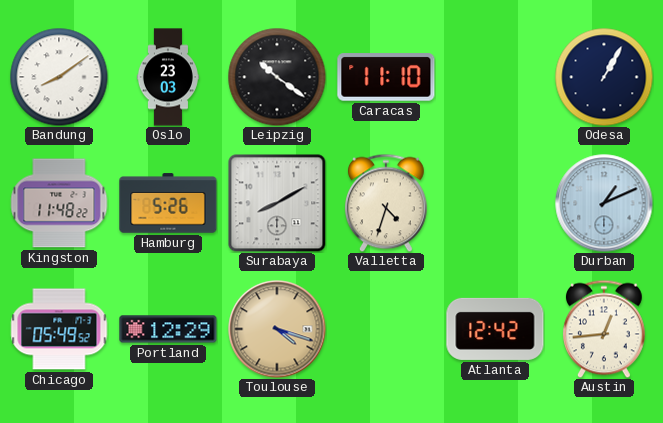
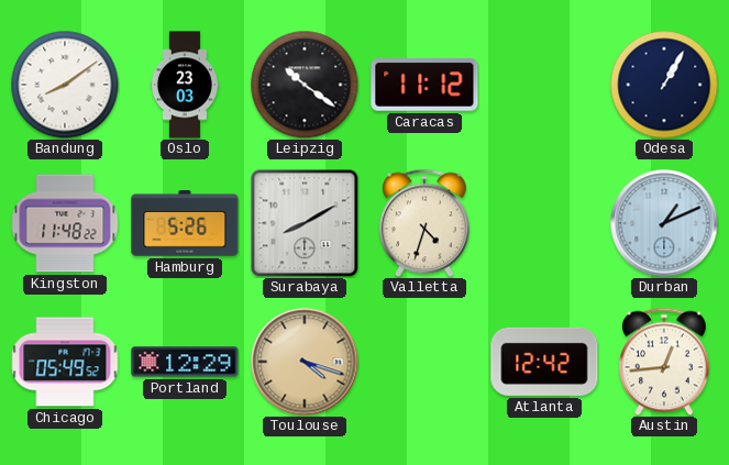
Caracas: 11:10 -> 11:12 (424, 85)
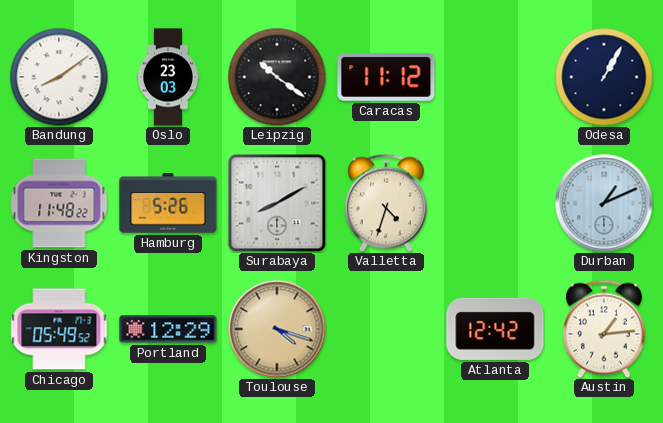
Austin: 12:44 -> 1:14 (604, 329)
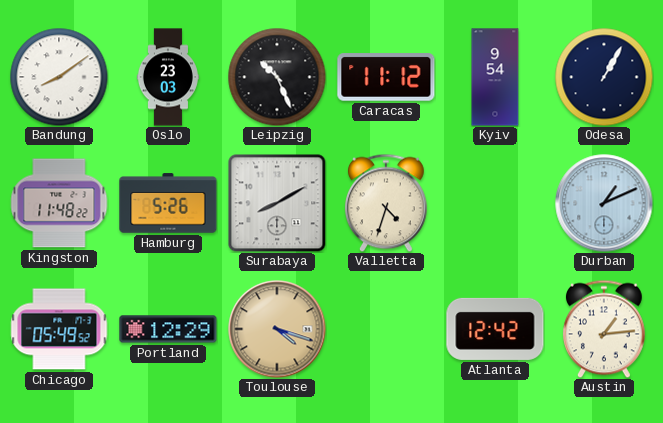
Leipzig: 10:21 -> 10:26 (277, 77)
Kyiv: none -> 9:54 (495, 77)
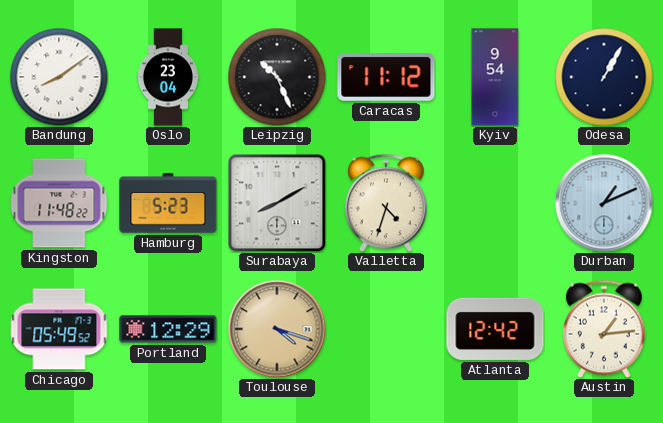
Oslo: 23:03 -> 23:04 (168, 77)
Hamburg: 5:26 -> 5:23 (168, 203)
